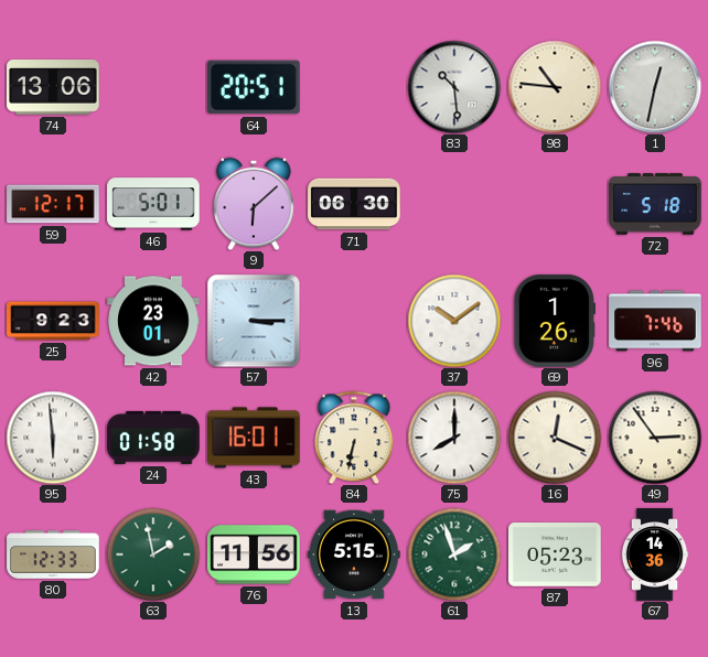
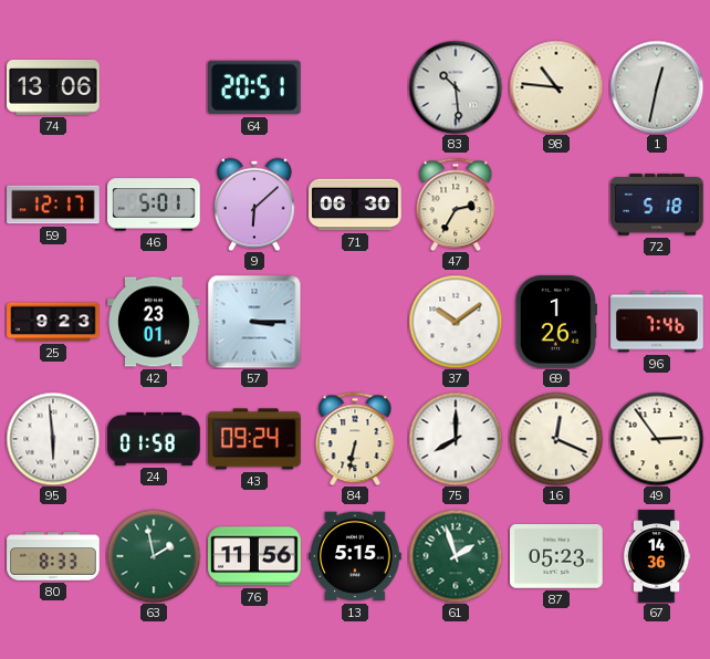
47: none -> 2:35 (456, 205)
43: 16:01 -> 09:24 (254, 439)
80: 12:33 -> 8:33 (53, 556)
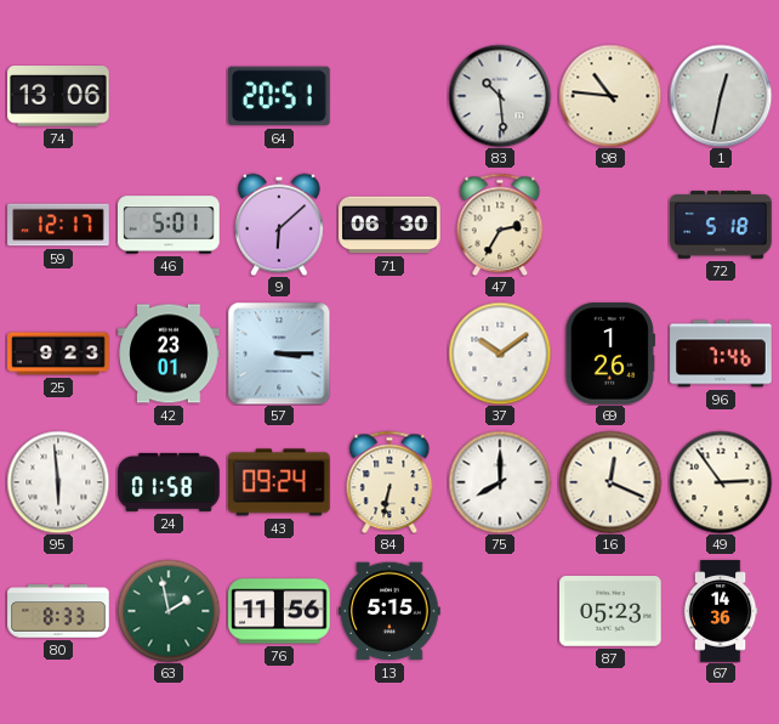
61: 1:57 -> none (456, 556)
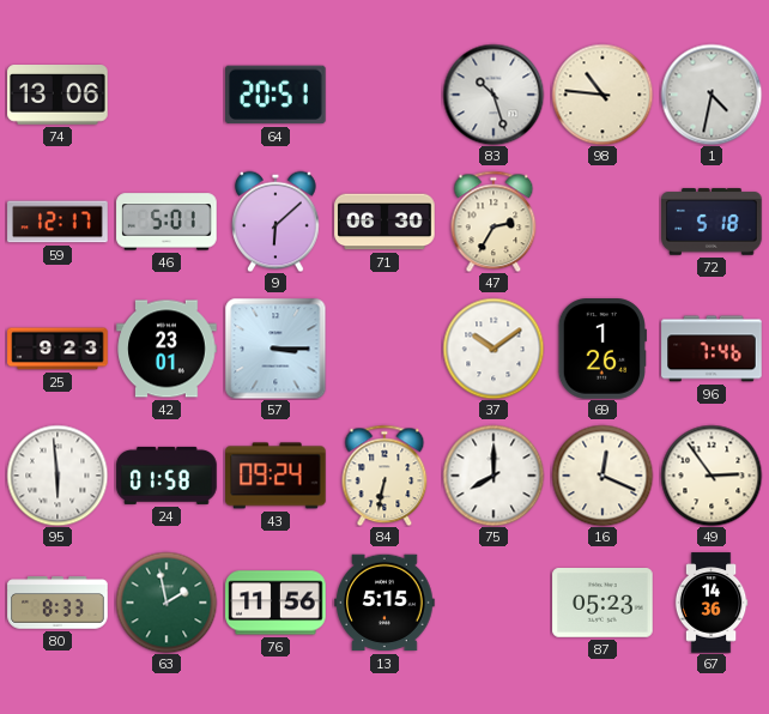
83: 10:29 -> 10:27 (494, 95)
1: 12:32 -> 4:32 (712, 95)
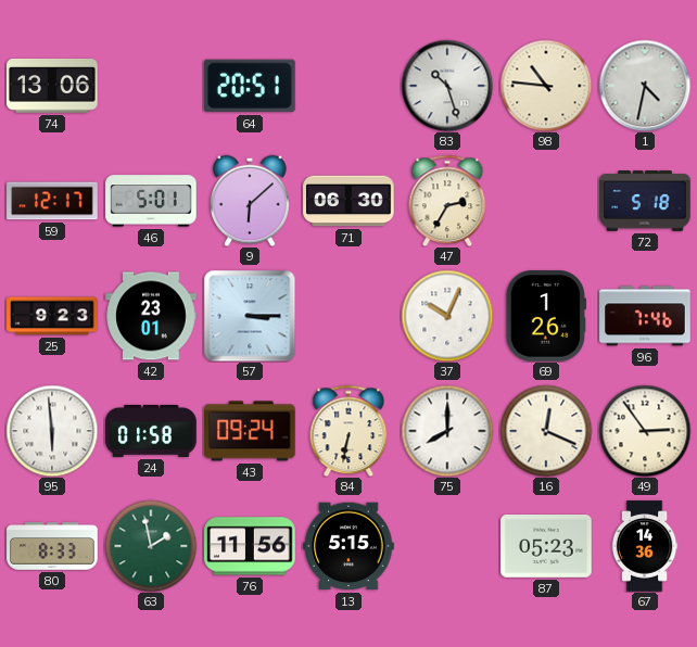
37: 10:09 -> 10:04 (447, 316)
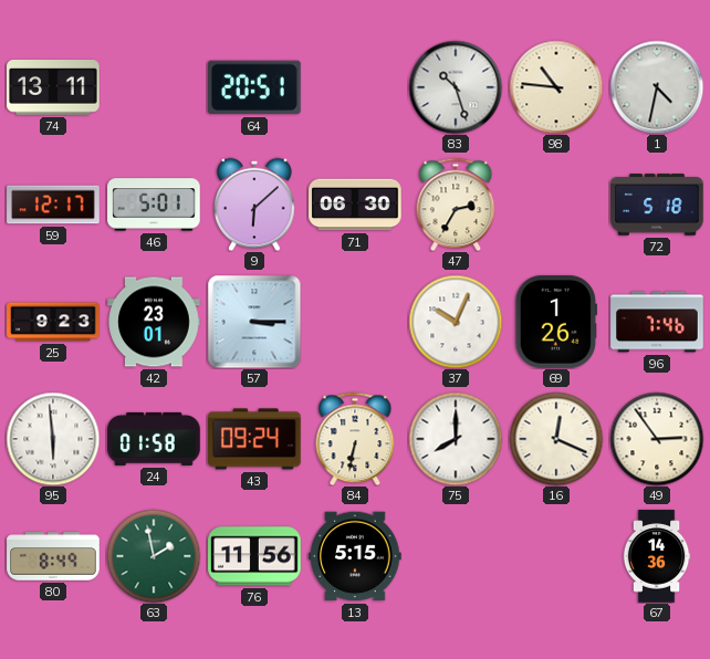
74: 13:06 -> 13:11 (53, 87)
80: 8:33 -> 8:49 (53, 556)
87: 05:23 -> none (546, 546)
